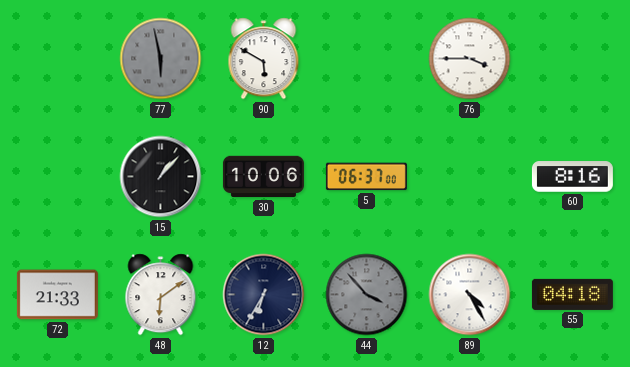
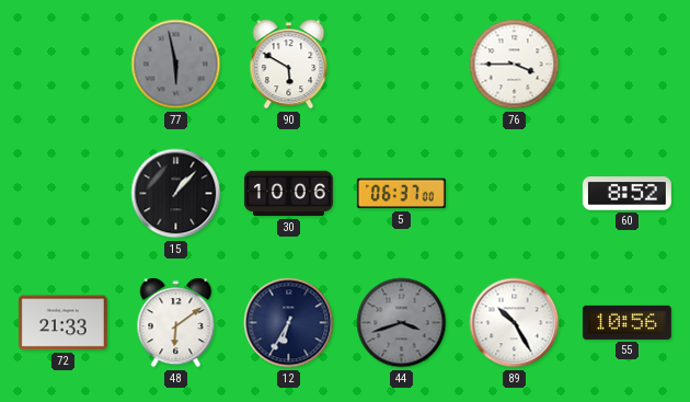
60: 8:16 -> 8:52 (626, 194)
44: 3:53 -> 3:42 (402, 323)
89: 4:25 -> 10:25 (515, 323)
55: 04:18 -> 10:56 (626, 322)
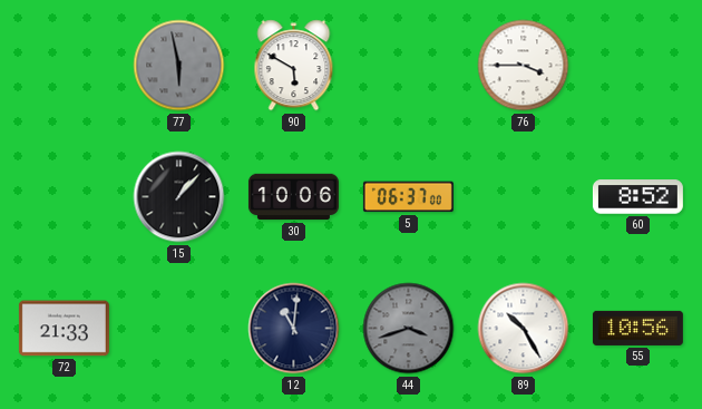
48: 6:09 -> none (176, 323)
12: 6:35 -> 11:01 (294, 329)
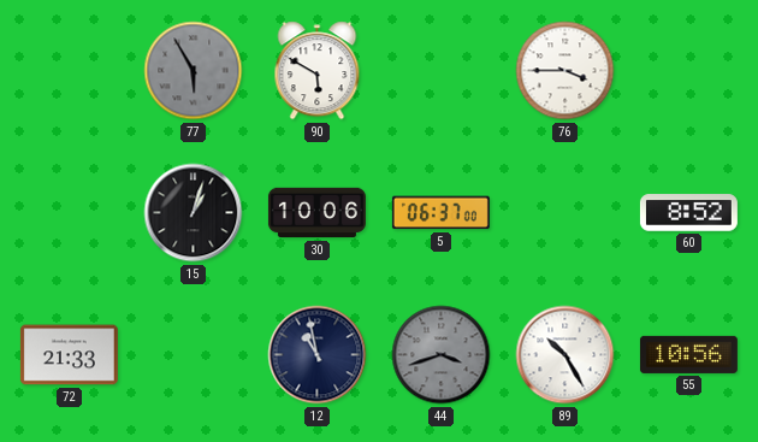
77: 5:58 -> 5:55 (194, 71)
15: 1:07 -> 1:03 (194, 213)
12: 11:01 -> 10:58 (318, 355)
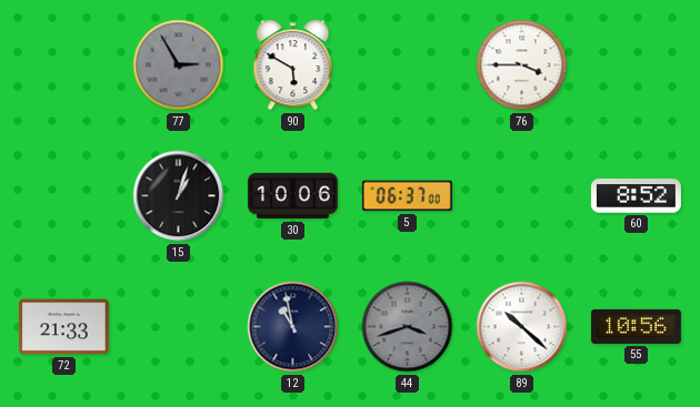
77: 5:55 -> 2:55 (179, 65)
89: 10:25 -> 10:22 (522, 327)
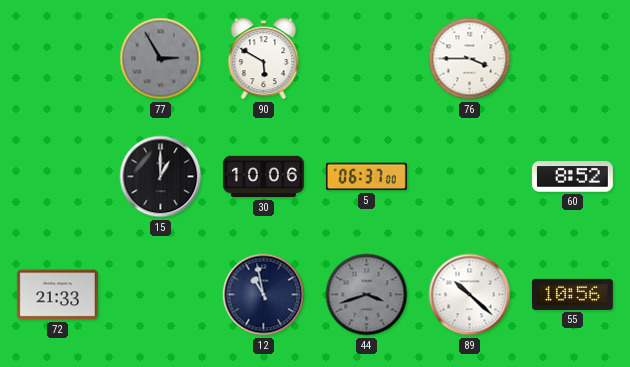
15: 1:03 -> 1:00 (161, 177)
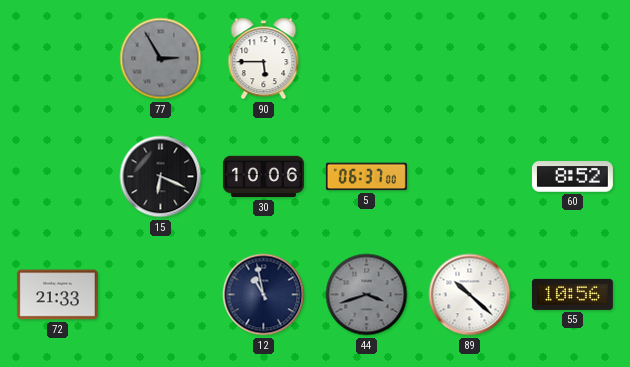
90: 5:50 -> 5:45 (264, 59)
76: 3:45 -> none (470, 59)
15: 1:00 -> 6:19 (161, 177)
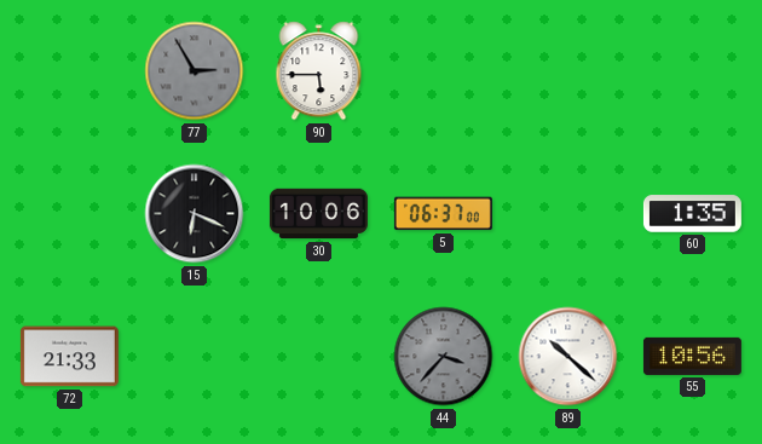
60: 8:52 -> 1:35 (692, 214)
12: 10:58 -> none (264, 295)
44: 3:42 -> 3:37 (444, 357)
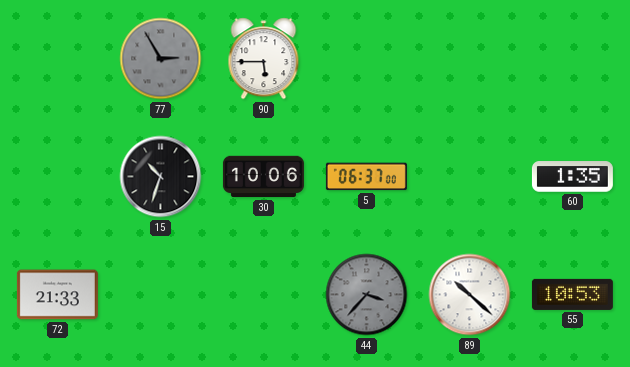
15: 6:19 -> 10:33 (161, 177)
55: 10:56 -> 10:53 (572, 294)
